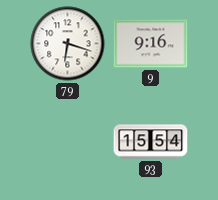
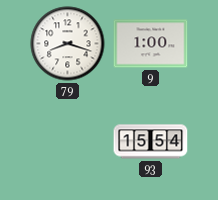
79: 6:18 -> 8:18 (68, 44)
9: 9:16 -> 1:00 (151, 44)
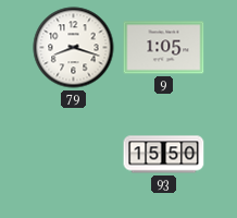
9: 1:00 -> 1:05 (164, 48)
93: 15:54 -> 15:50 (164, 155)
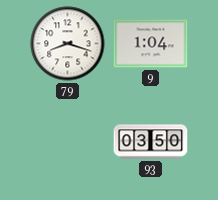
9: 1:05 -> 1:04 (151, 44)
93: 15:50 -> 03:50 (151, 142)
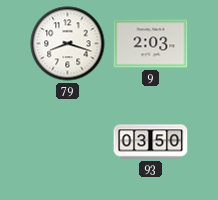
9: 1:04 -> 2:03 (151, 44)
